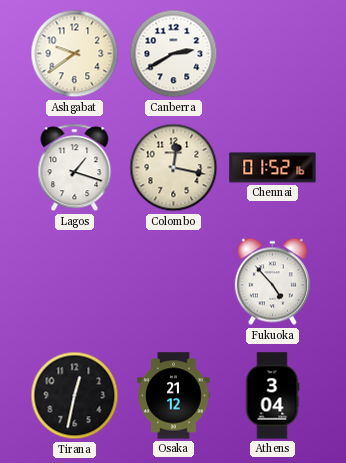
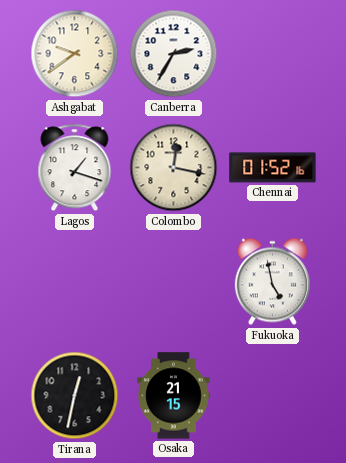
Canberra: 2:40 -> 2:35 (174, 54)
Fukuoka: 4:53 -> 4:58 (272, 282)
Osaka: 21:12 -> 21:15 (174, 396)
Athens: 3:04 -> none (272, 396)
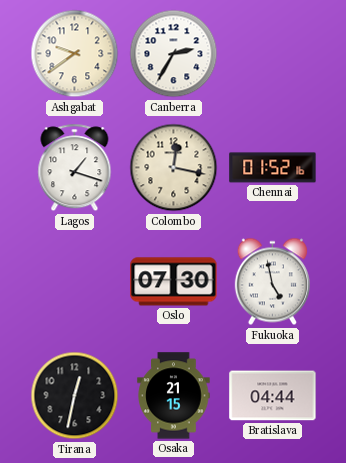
Oslo: none -> 07:30 (174, 282)
Bratislava: none -> 04:44 (273, 396)
